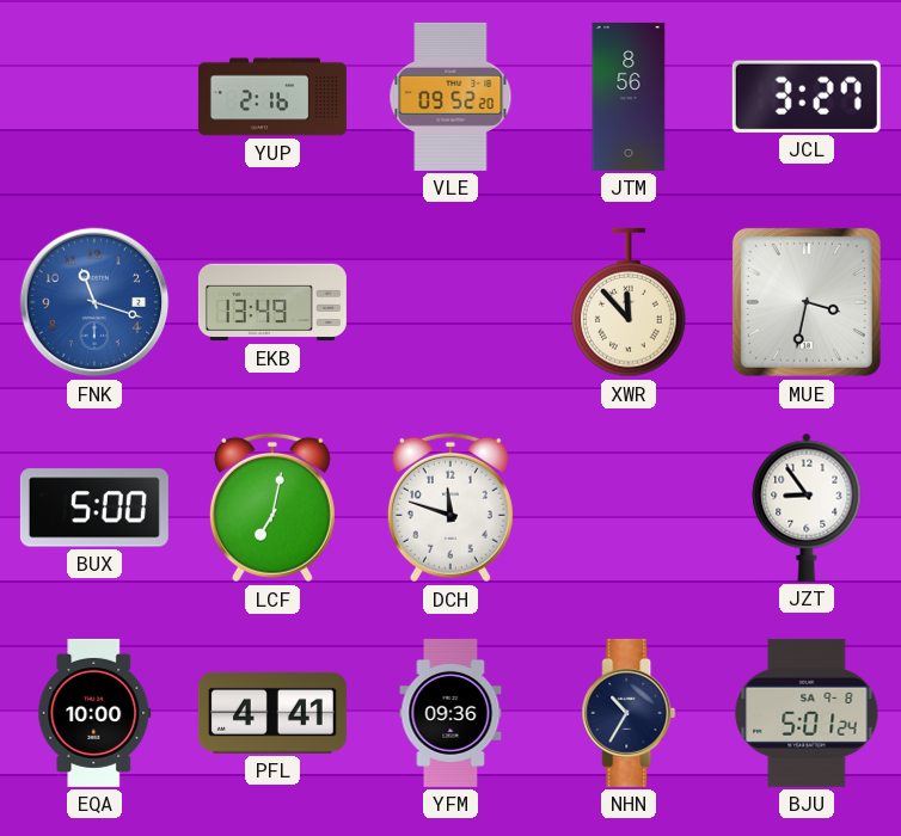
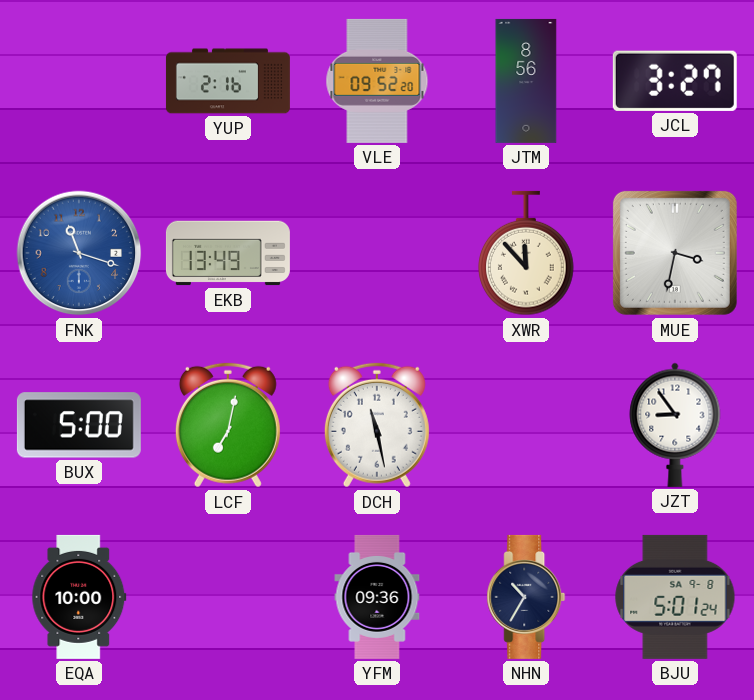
DCH: 11:48 -> 11:28 (377, 425)
PFL: 4:41 -> none (272, 713)
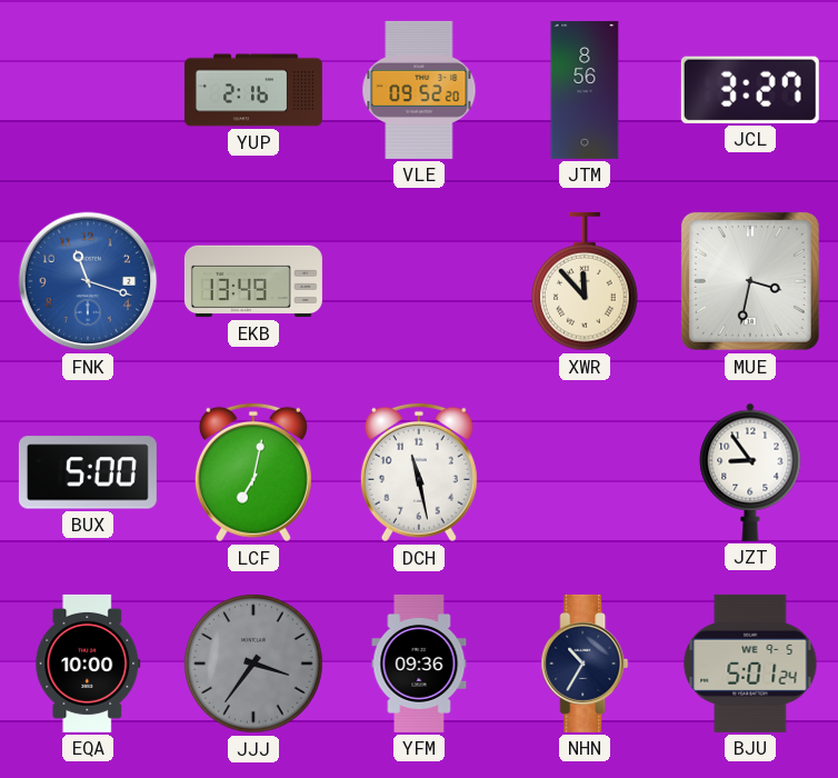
JJJ: none -> 3:36 (253, 664)
BJU date: SA 9-8 -> WE 9-5 (750, 664)
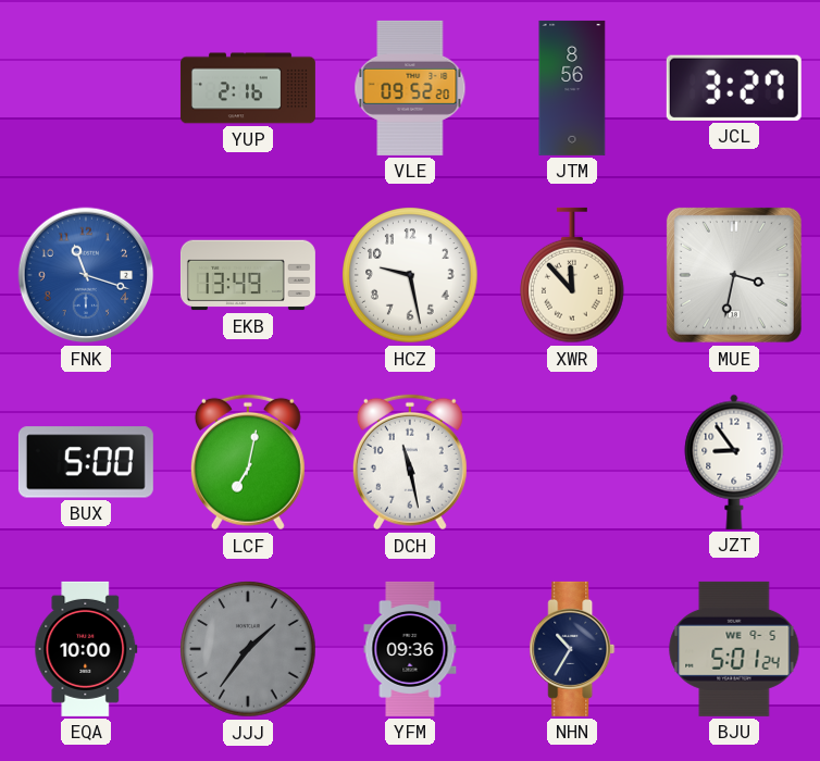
HCZ: none -> 9:28 (410, 275)
JJJ: 3:36 -> 1:36 (248, 649)
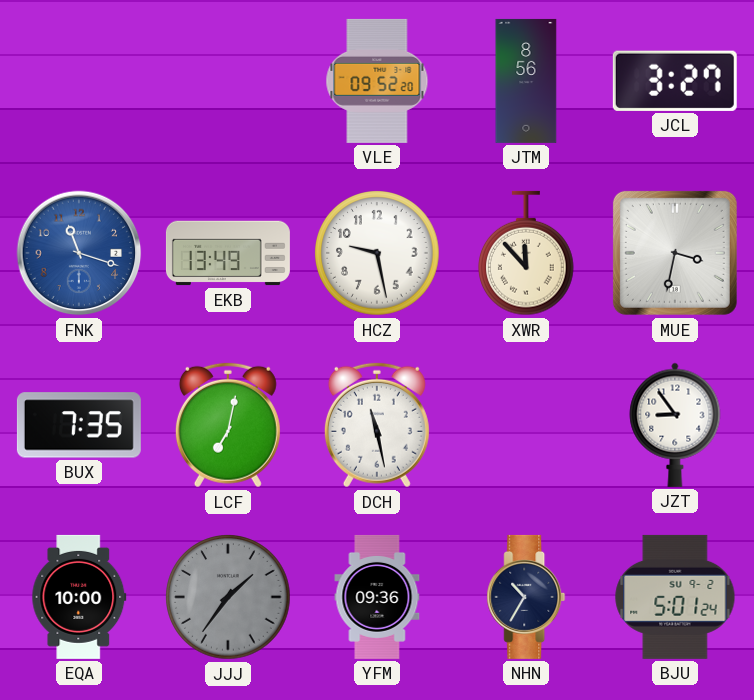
YUP: 2:16 -> none (248, 88)
BUX: 5:00 -> 7:35 (79, 425)
BJU date: WE 9-5 -> SU 9-2 (675, 597)
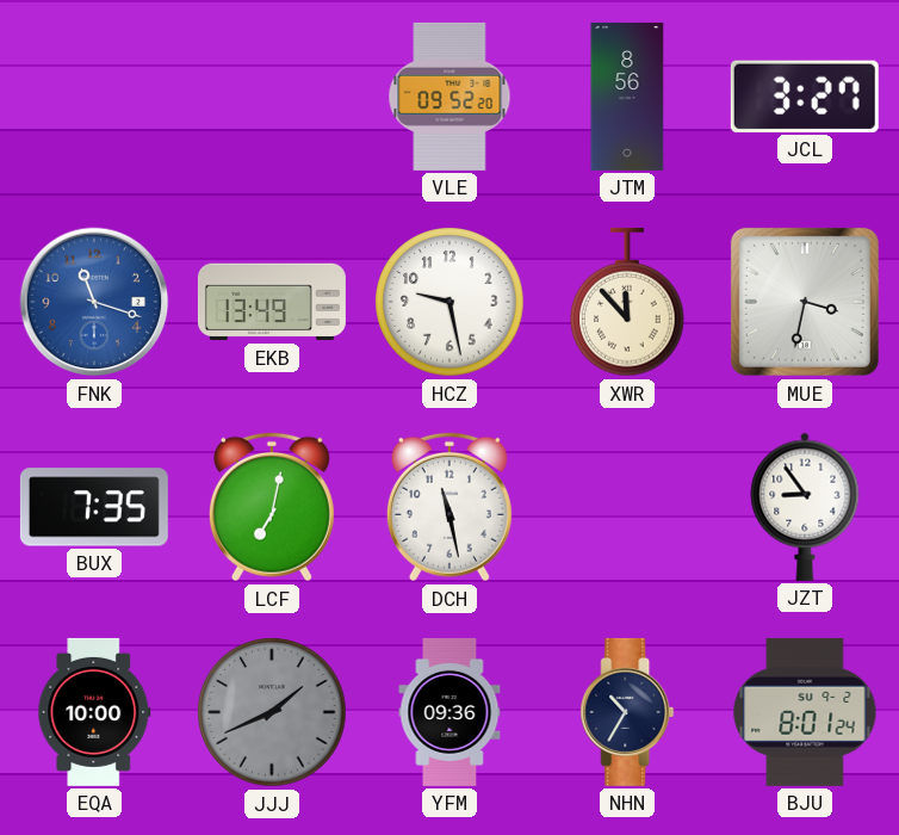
JJJ: 1:36 -> 1:41 (272, 712)
BJU: 5:01 -> 8:01 (805, 712)
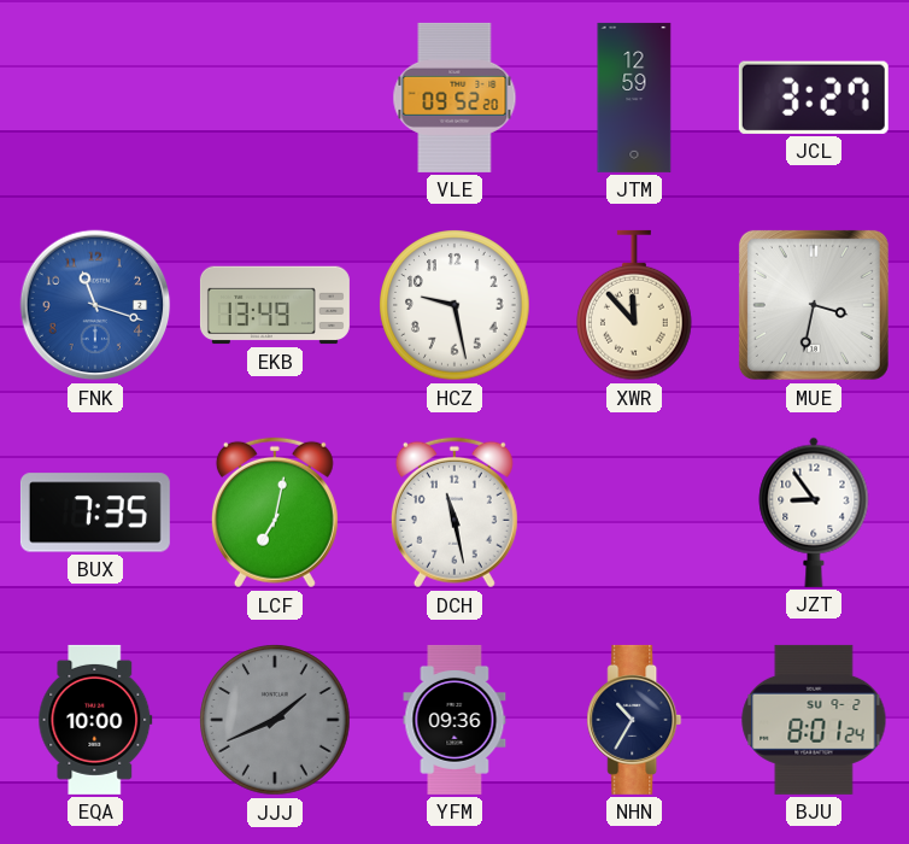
JTM: 8:56 -> 12:59 (634, 98)
